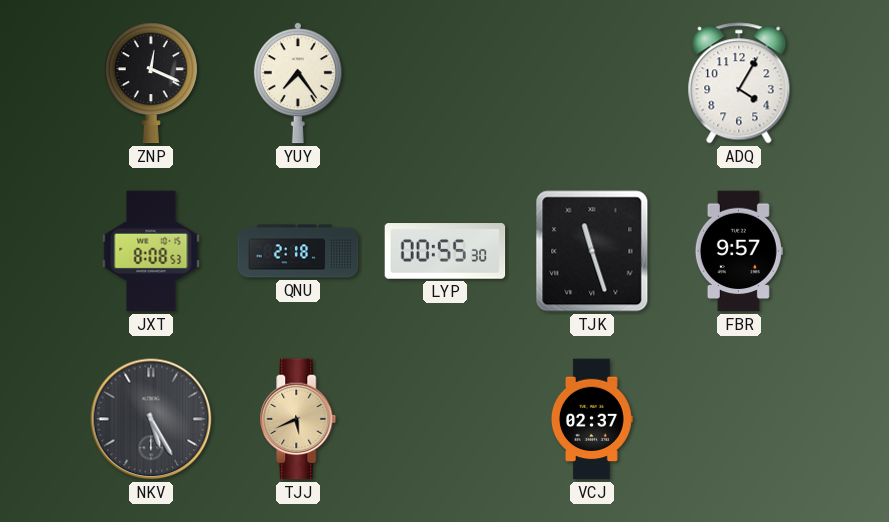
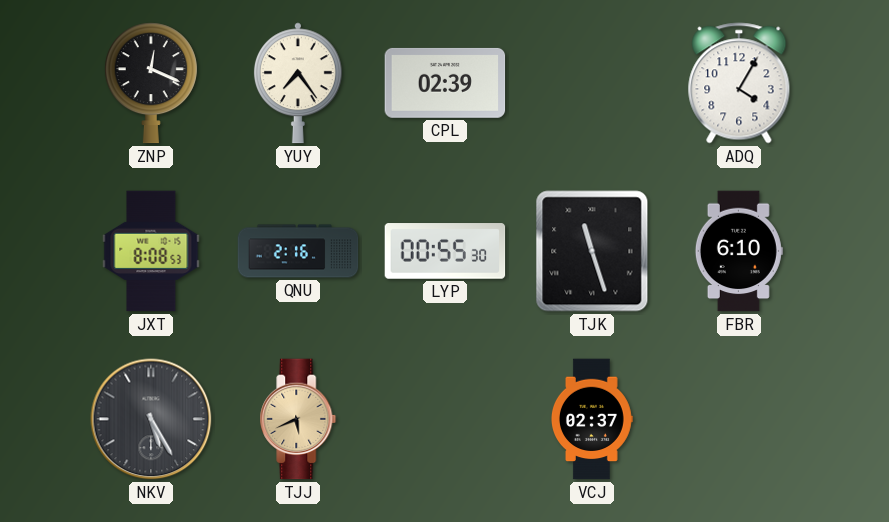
CPL: none -> 02:39 (445, 83)
QNU: 2:18 -> 2:16 (298, 251)
FBR: 9:57 -> 6:10 (739, 251)
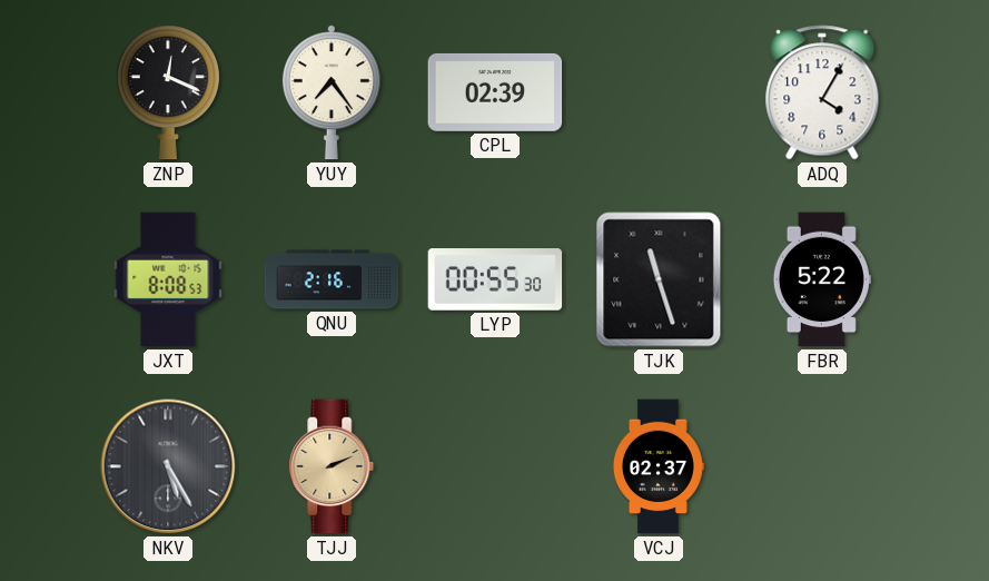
FBR: 6:10 -> 5:22 (822, 279)
TJJ: 5:41 -> 2:11 (332, 466)
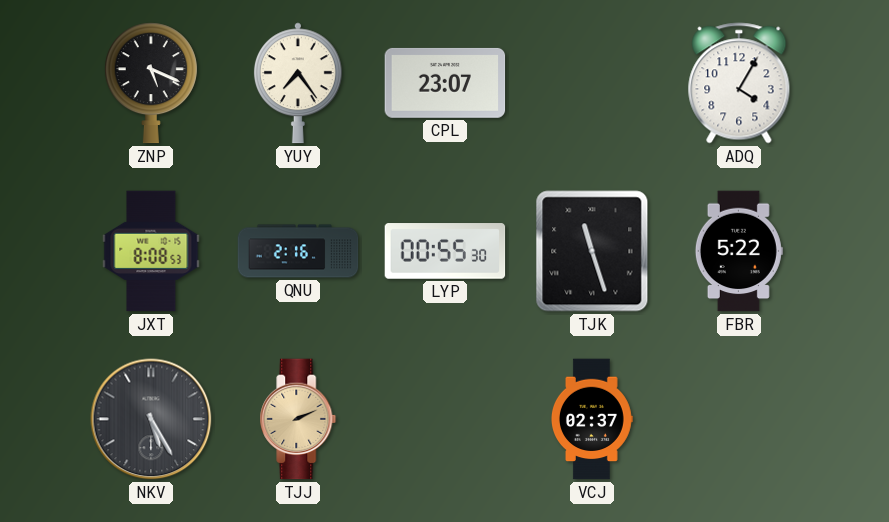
ZNP: 12:19 -> 5:19 (151, 83)
CPL: 02:39 -> 23:07 (445, 83)
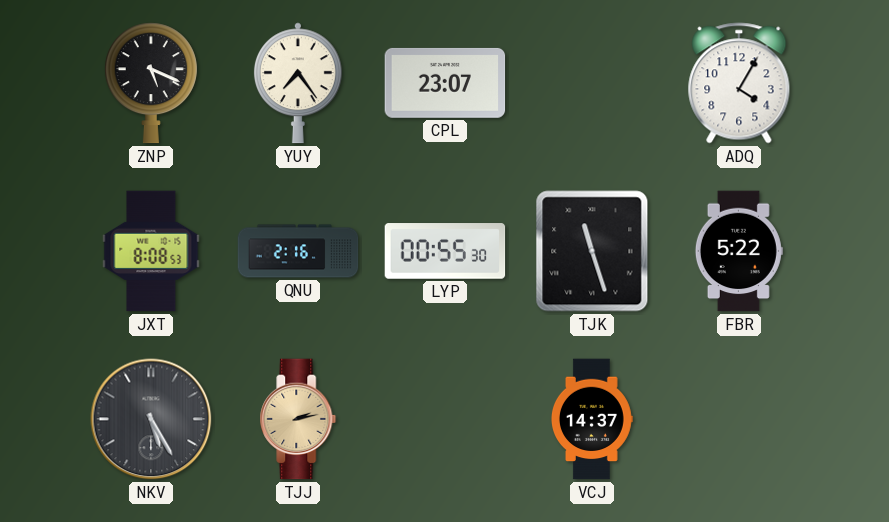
TJJ: 2:11 -> 2:13 (298, 419)
VCJ: 02:37 -> 14:37 (592, 419)
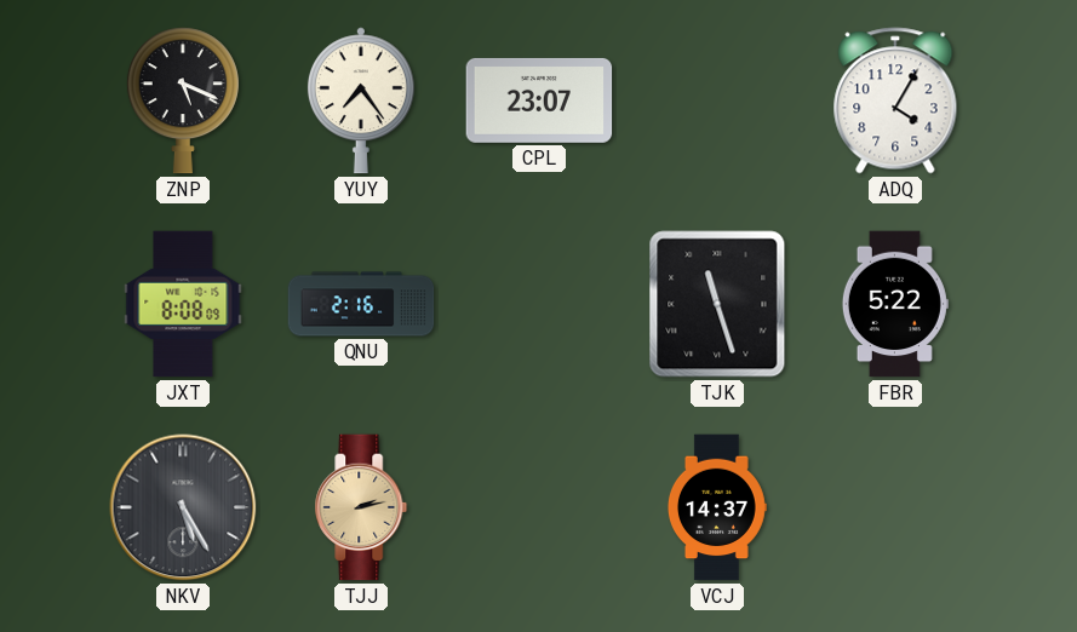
JXT: 8:08:53 -> 8:08:09 (183, 304)
LYP: 00:55 -> none (445, 251)
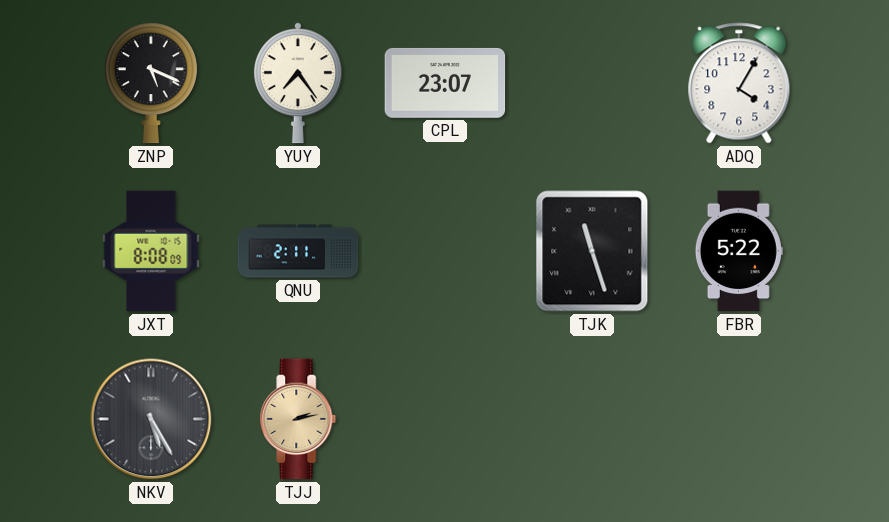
QNU: 2:16 -> 2:11 (298, 251)
VCJ: 14:37 -> none (717, 507)
